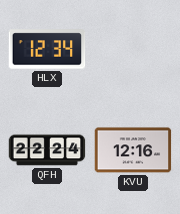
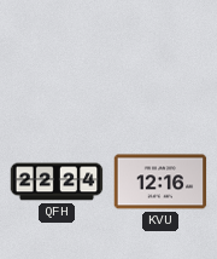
HLX: 12:34 -> none (47, 49)
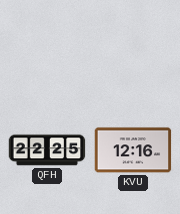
QFH: 22:24 -> 22:25 (47, 150)
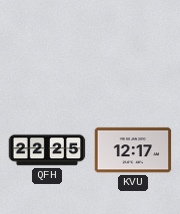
KVU: 12:16 -> 12:17 (133, 150)
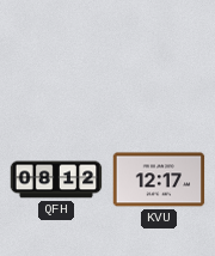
QFH: 22:25 -> 08:12 (56, 179)
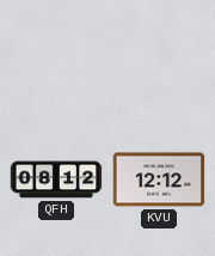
KVU: 12:17 -> 12:12 (159, 179)
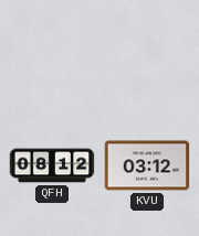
KVU: 12:12 -> 03:12 (147, 165)
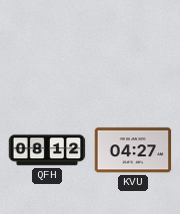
KVU: 03:12 -> 04:27 (133, 150)
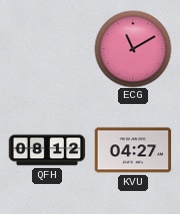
ECG: none -> 11:10 (133, 49)
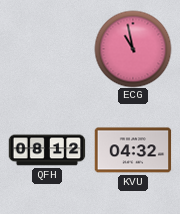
ECG: 11:10 -> 10:58 (133, 49)
KVU: 04:27 -> 04:32 (133, 150)
